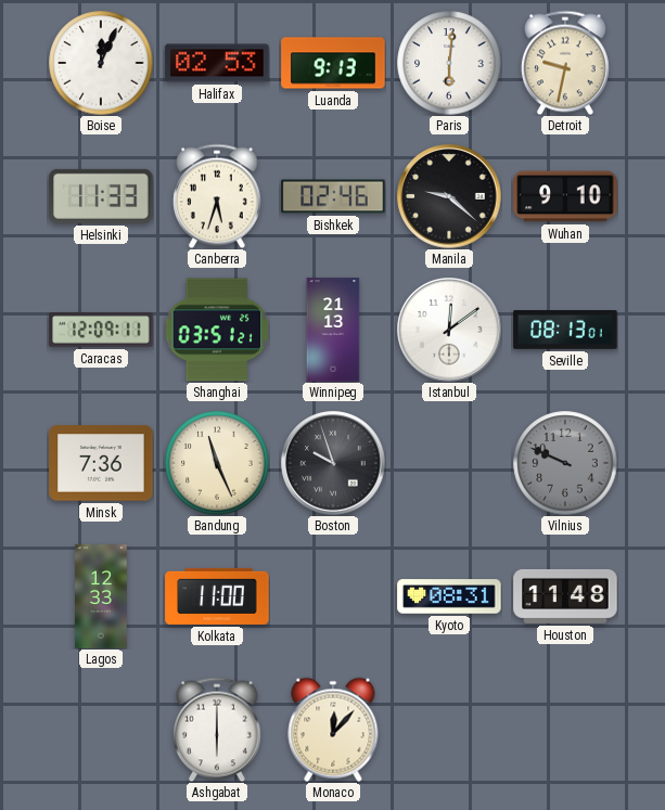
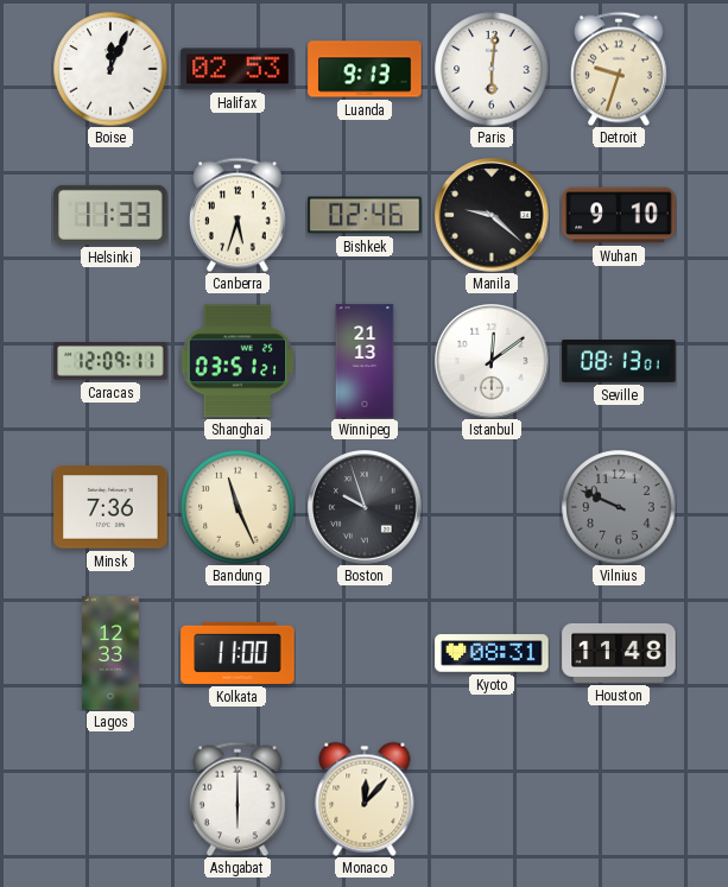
Detroit: 9:32 -> 9:33 (619, 69)
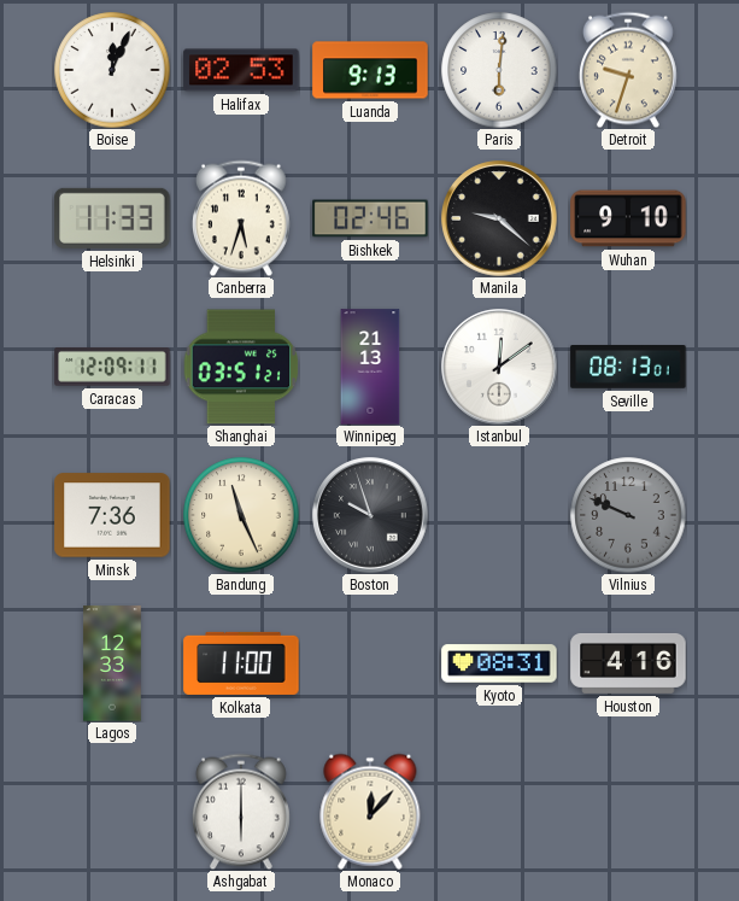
Houston: 11:48 -> 4:16 (628, 663)
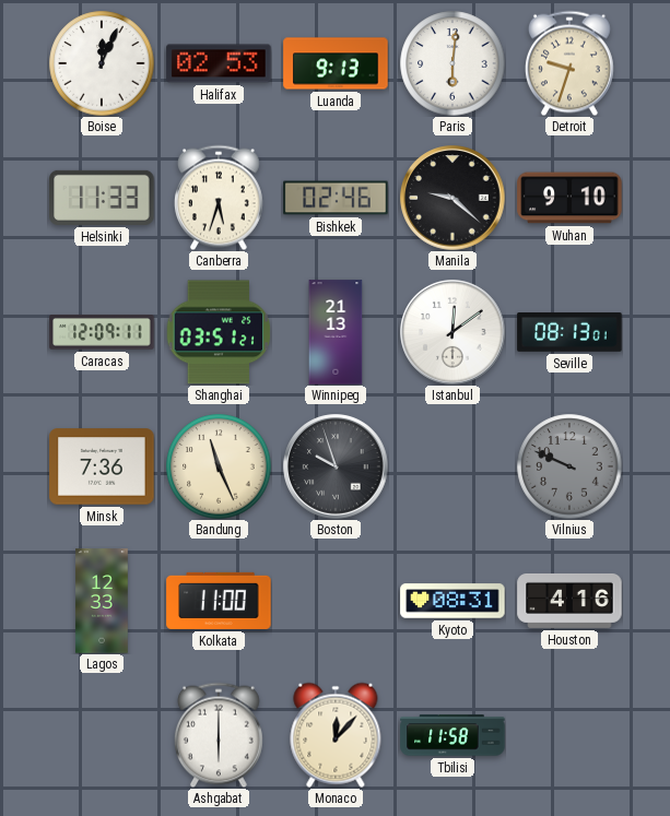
Tbilisi: none -> 11:58 (452, 735)
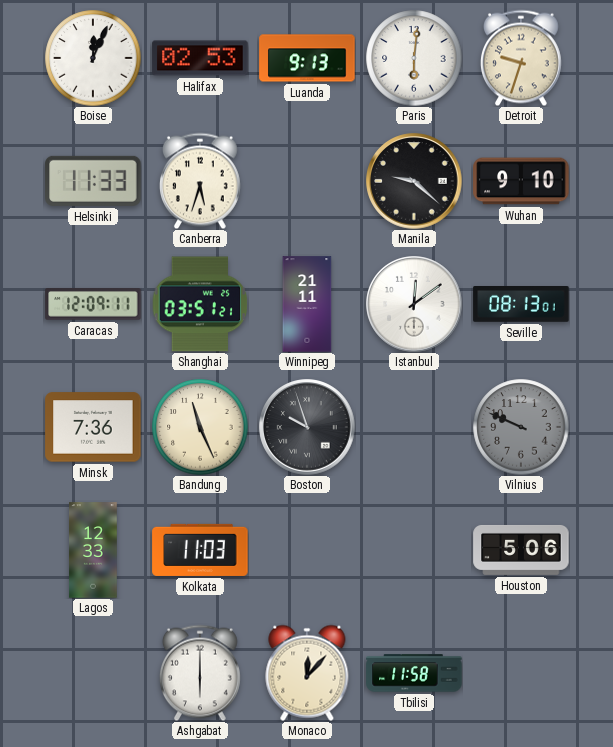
Bishkek: 02:46 -> none (336, 198)
Winnipeg: 21:13 -> 21:11 (307, 304)
Kolkata: 11:00 -> 11:03 (200, 550)
Kyoto: 08:31 -> none (452, 601)
Houston: 4:16 -> 5:06 (521, 550)
